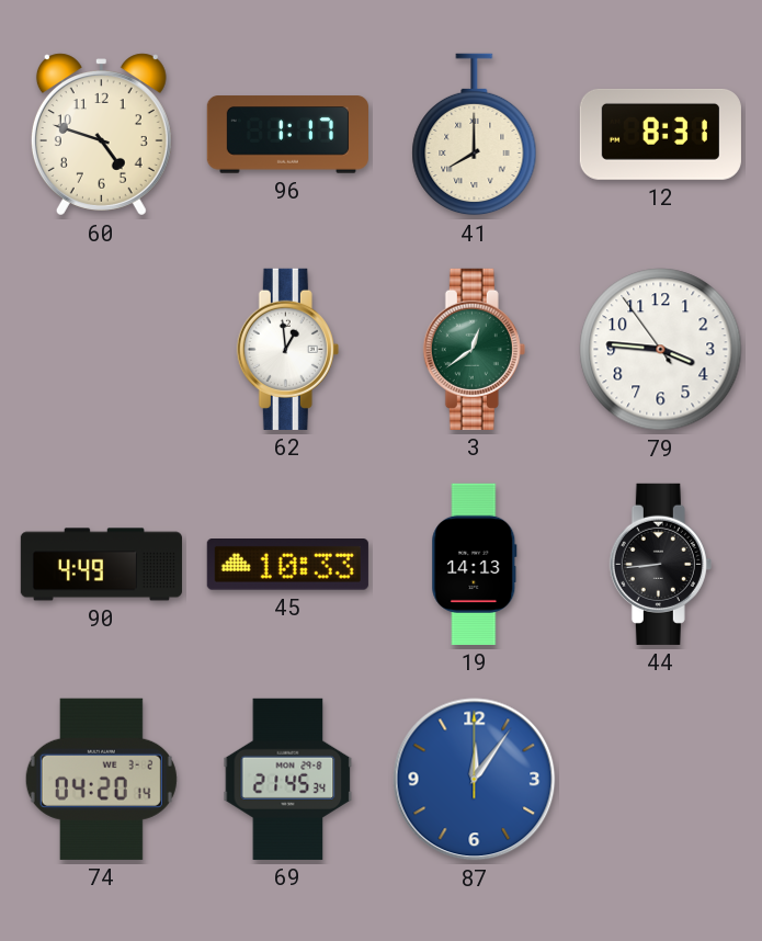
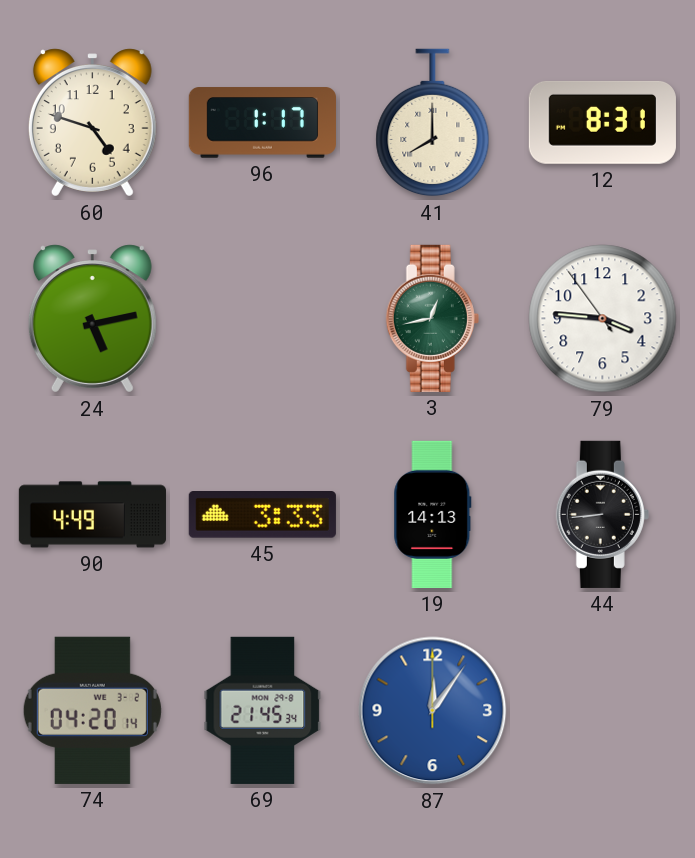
24: none -> 5:13 (92, 319)
62: 12:59 -> none (287, 349)
3: 12:39 -> 12:43 (432, 318)
45: 10:33 -> 3:33 (262, 515)
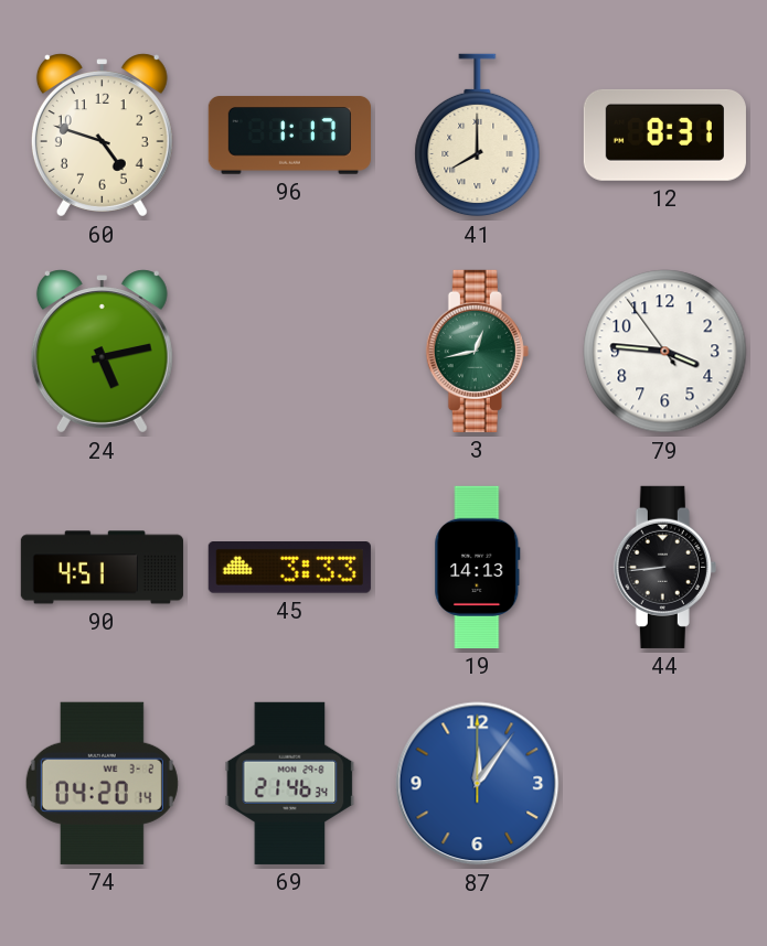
90: 4:49 -> 4:51 (102, 568)
69: 21:45 -> 21:46 (290, 783)
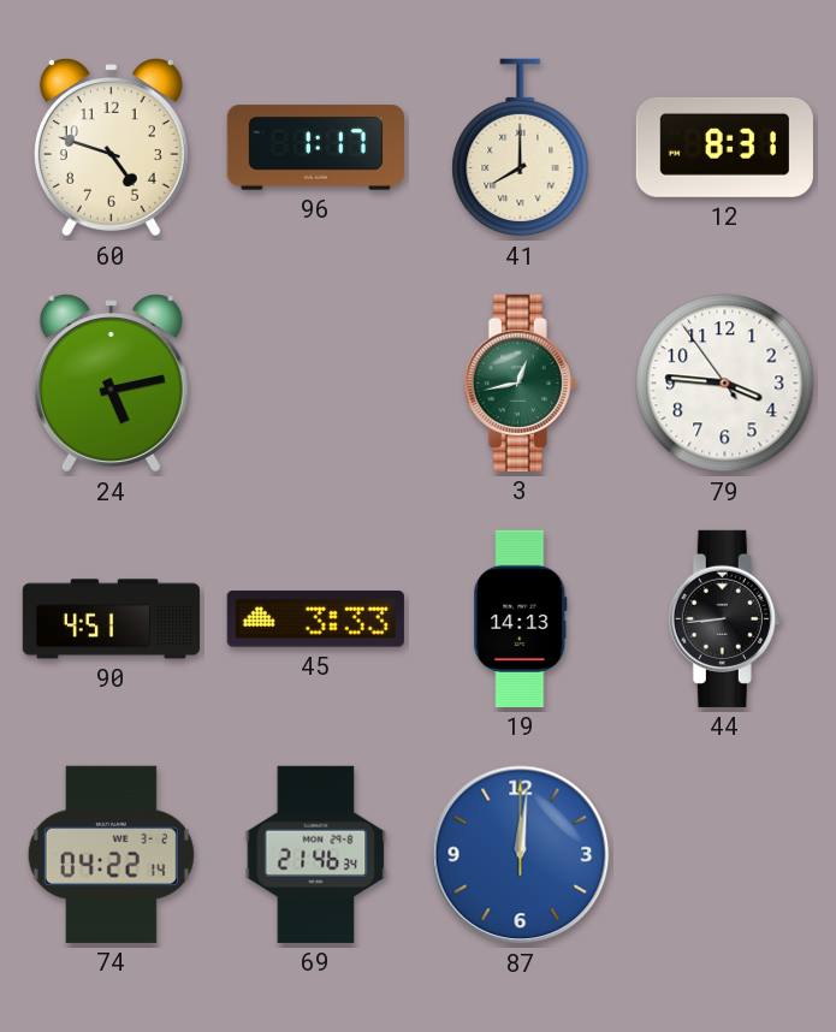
74: 04:20 -> 04:22 (111, 854)
87: 12:06 -> 12:01 (521, 855)
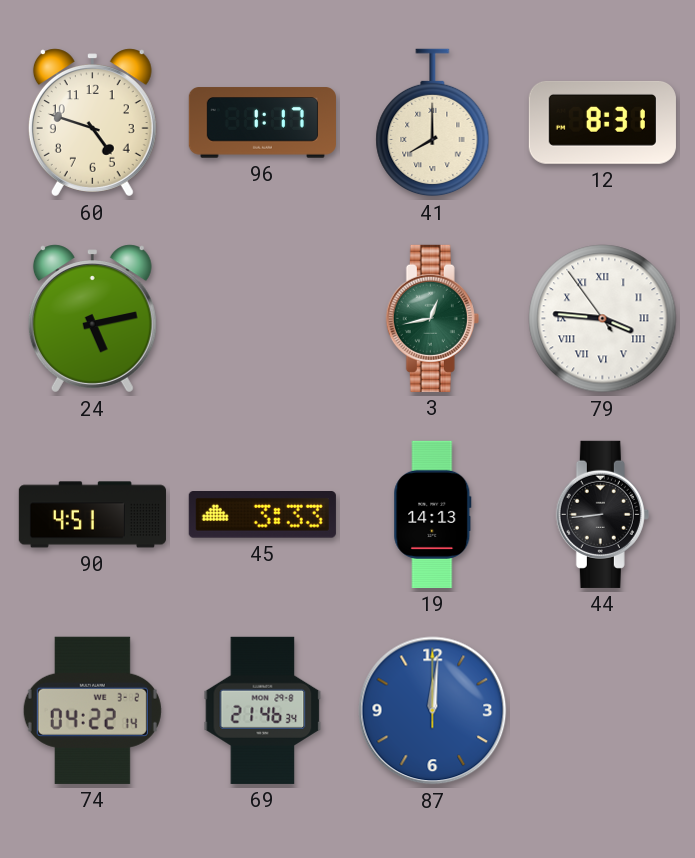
79 numerals: Arabic -> Roman (603, 319)
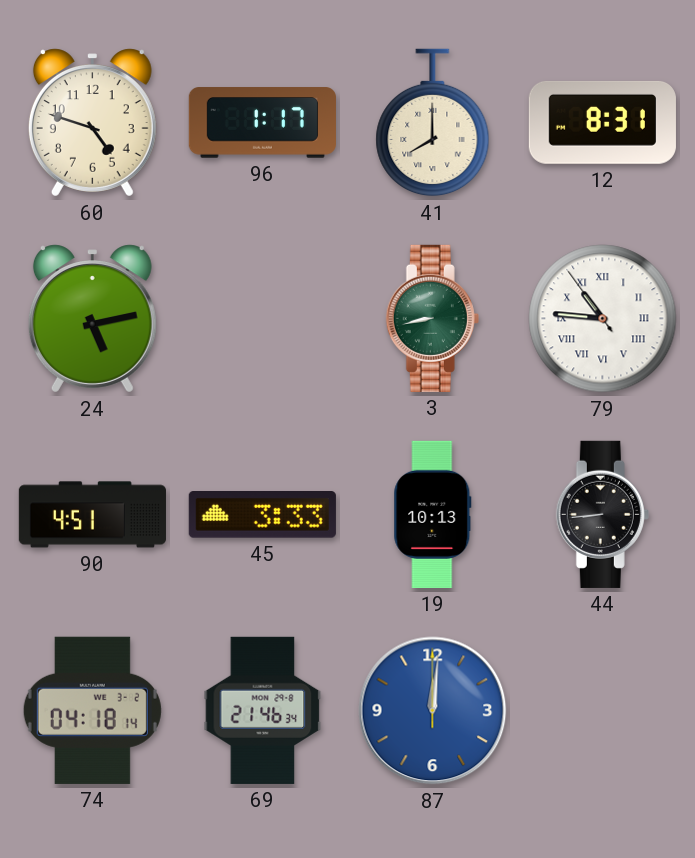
3: 12:43 -> 8:43 (432, 318)
79: 3:45 -> 10:45 (603, 319)
19: 14:13 -> 10:13 (433, 514)
74: 04:22 -> 04:18 (92, 710)
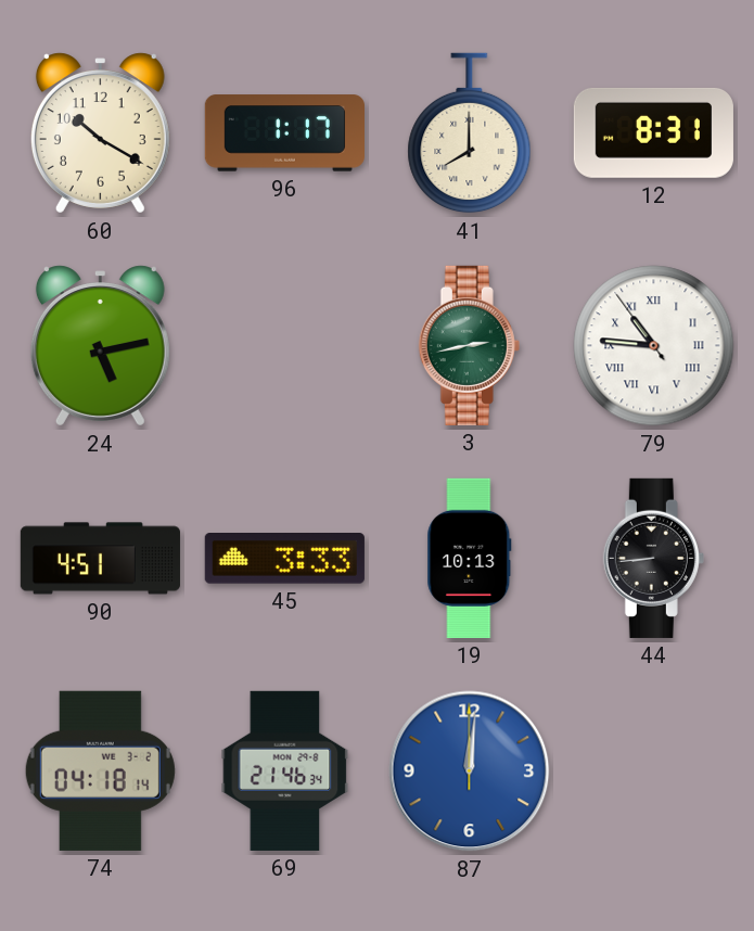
60: 4:48 -> 10:20 (100, 133)
3: 8:43 -> 2:43 (469, 345)
